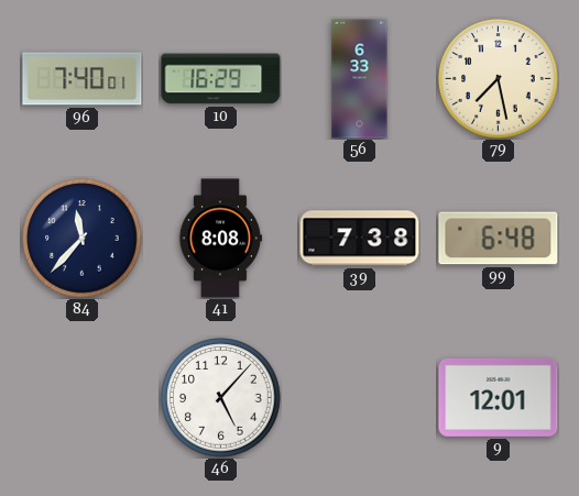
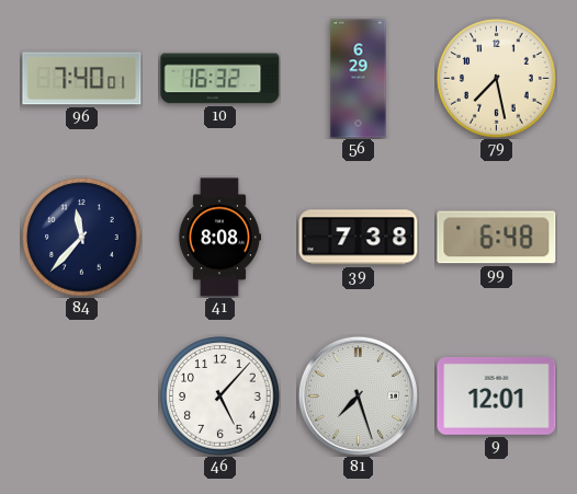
10: 16:29 -> 16:32 (220, 79)
56: 6:33 -> 6:29 (359, 79)
81: none -> 7:27 (358, 395)
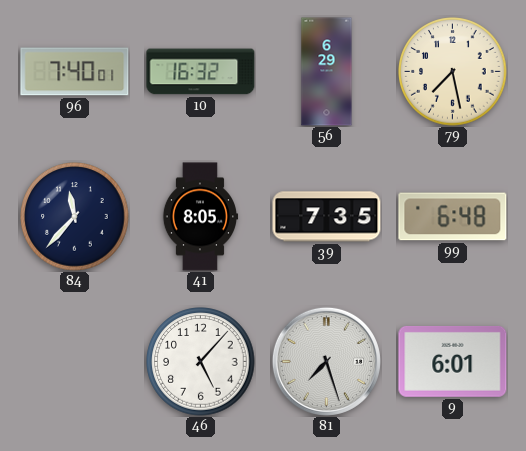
41: 8:08 -> 8:05 (200, 217)
39: 7:38 -> 7:35 (327, 217)
9: 12:01 -> 6:01 (453, 361)
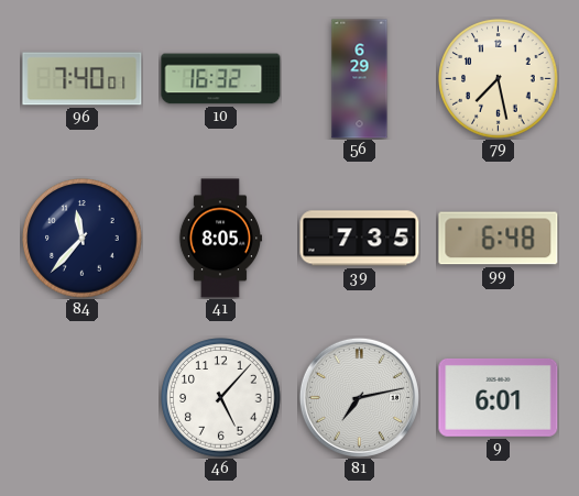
81: 7:27 -> 7:13 (359, 397)
